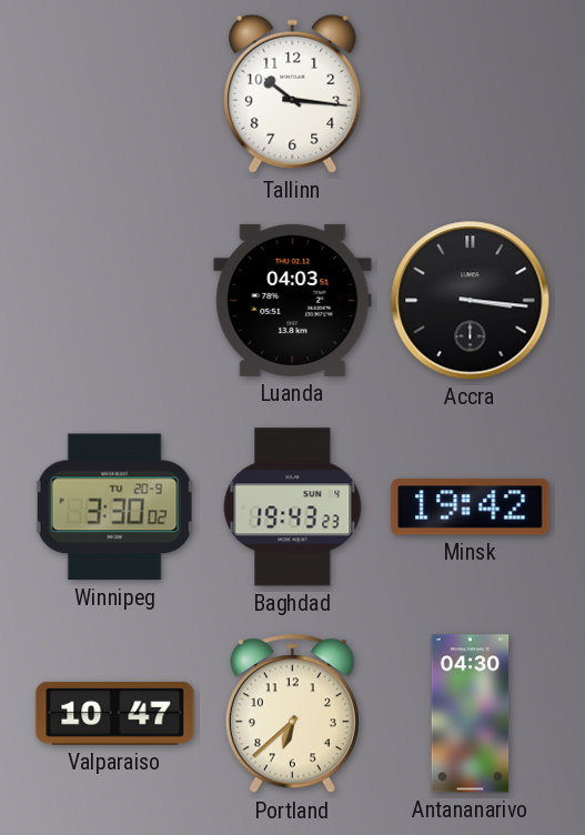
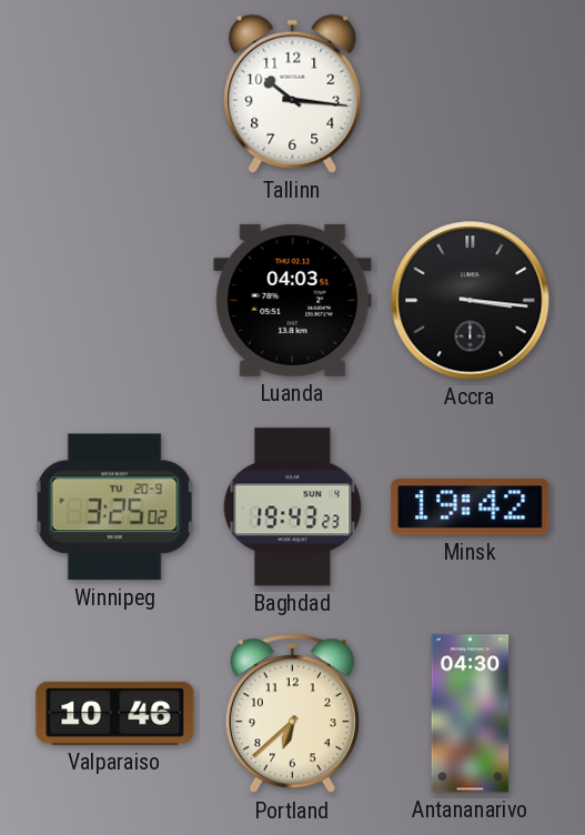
Winnipeg: 3:30 -> 3:25 (114, 507)
Valparaiso: 10:47 -> 10:46 (115, 713)
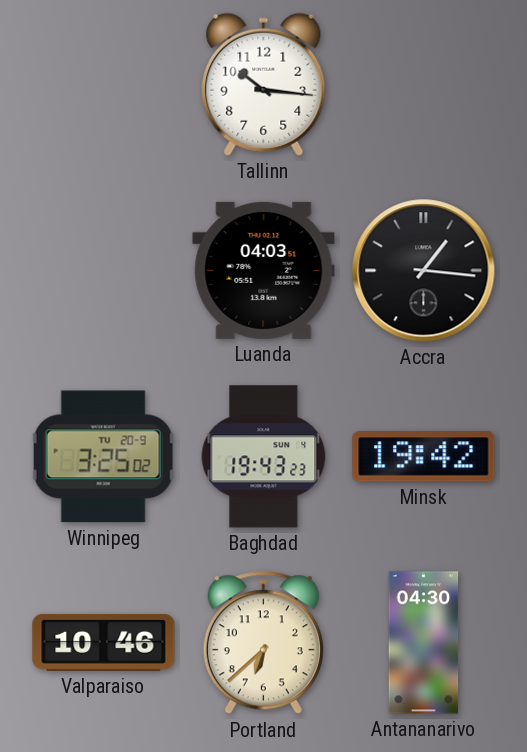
Accra: 3:16 -> 1:16 (424, 271)
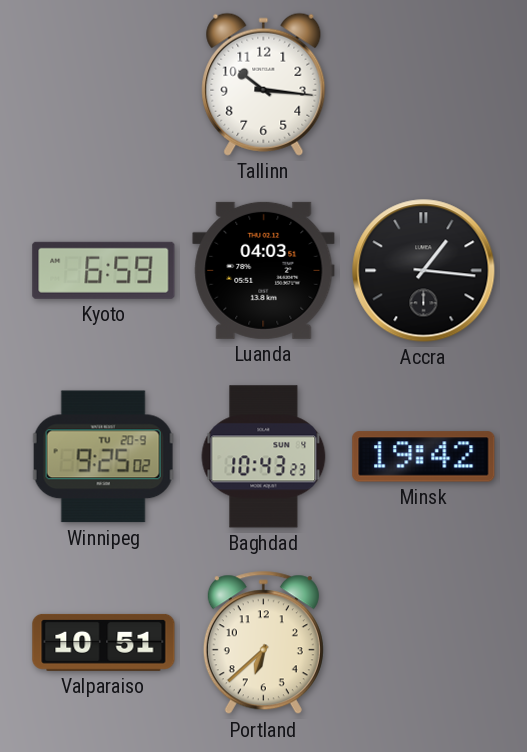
Kyoto: none -> 6:59 (104, 270)
Winnipeg: 3:25 -> 9:25 (103, 457)
Baghdad: 19:43 -> 10:43 (264, 457)
Valparaiso: 10:46 -> 10:51 (104, 642)
Antananarivo: 04:30 -> none (424, 643)
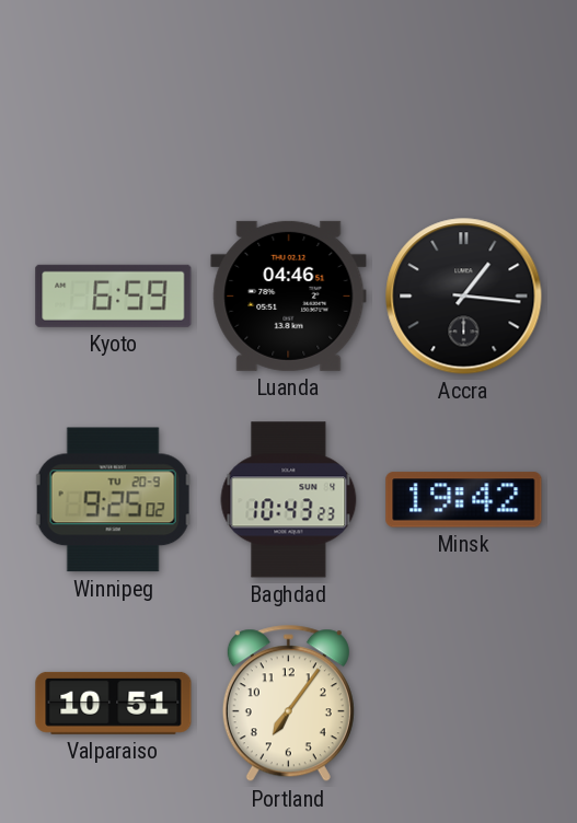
Tallinn: 10:16 -> none (264, 84)
Luanda: 04:03 -> 04:46 (289, 295)
Portland: 6:38 -> 7:06 (288, 704)
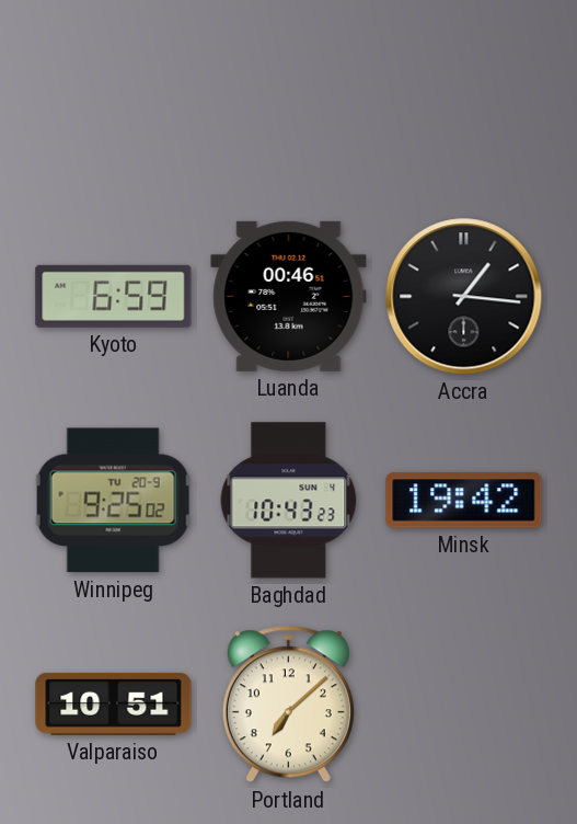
Luanda: 04:46 -> 00:46 (289, 296)
Portland: 7:06 -> 7:08 (288, 705)
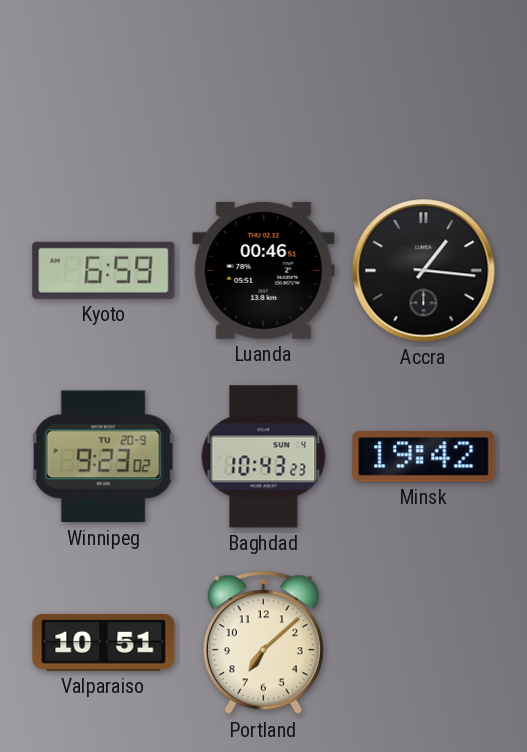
Winnipeg: 9:25 -> 9:23 (103, 457)
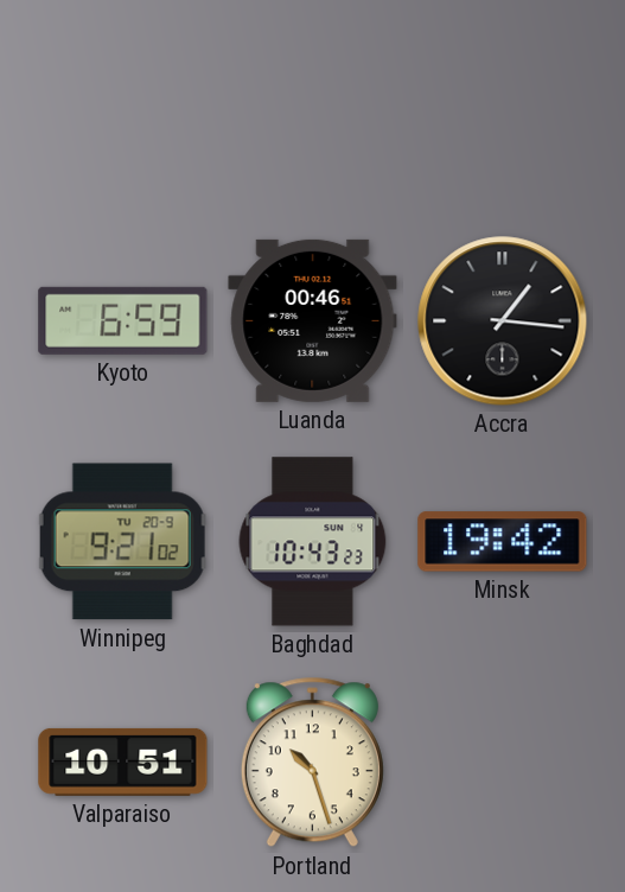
Winnipeg: 9:23 -> 9:21 (122, 542)
Portland: 7:08 -> 10:27 (312, 763)
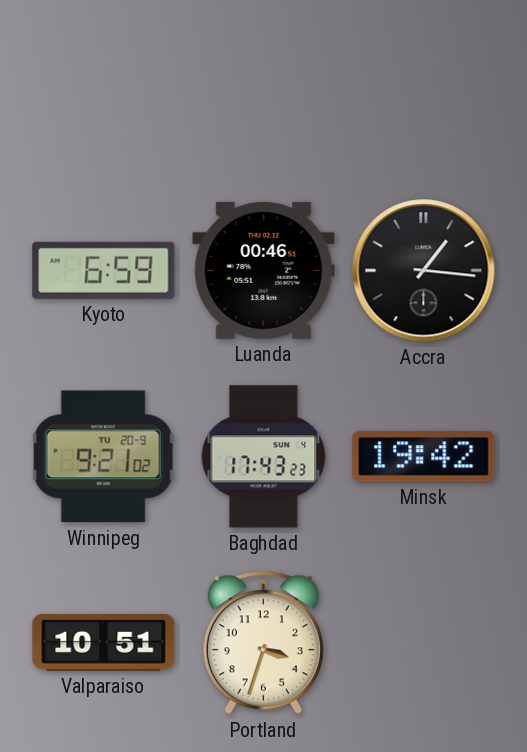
Baghdad: 10:43 -> 17:43 (264, 457)
Portland: 10:27 -> 3:33 (263, 643)
